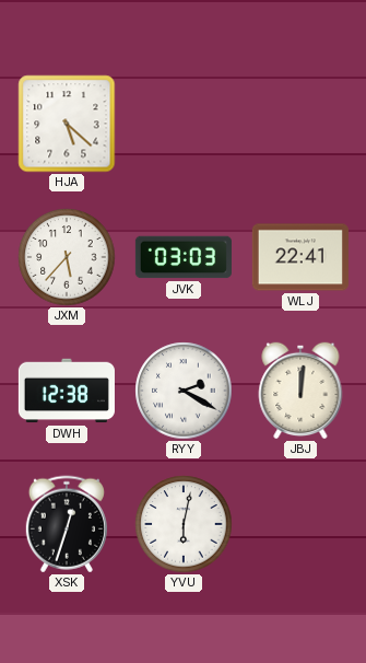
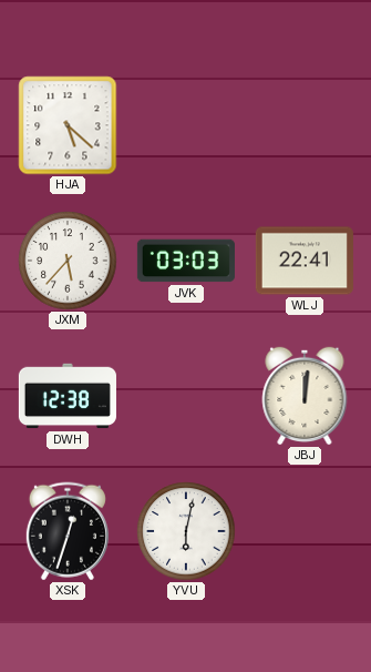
RYY: 2:20 -> none (184, 391)
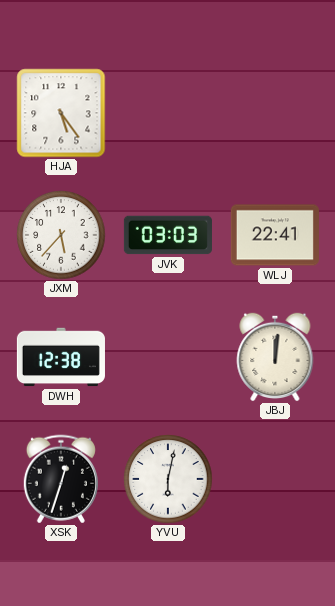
HJA: 5:22 -> 5:24 (61, 113)
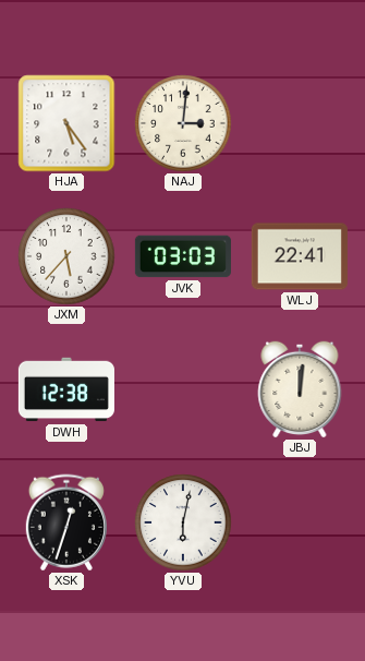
NAJ: none -> 3:01 (183, 123)
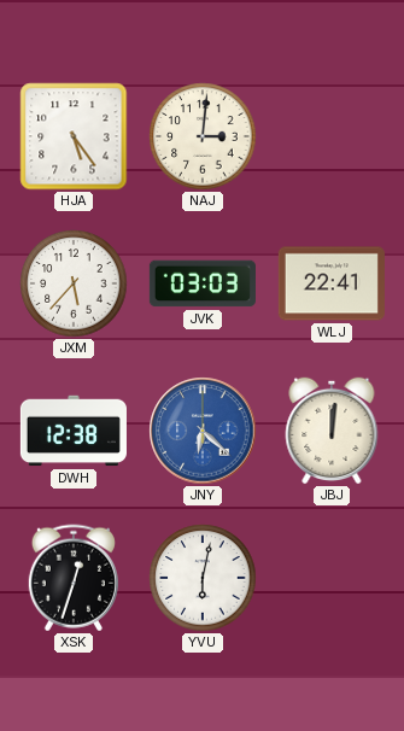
JNY: none -> 6:22 (203, 431)
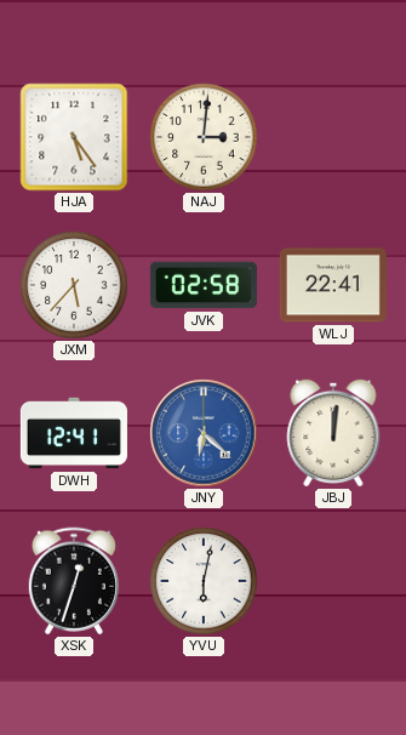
JVK: 03:03 -> 02:58 (204, 285)
DWH: 12:38 -> 12:41 (74, 433)
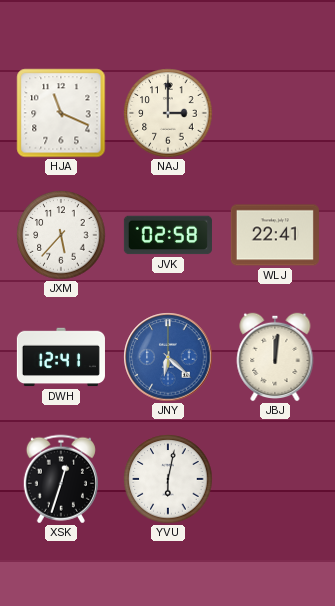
HJA: 5:24 -> 11:19 (61, 113)
NAJ: 3:01 -> 3:00 (168, 113)
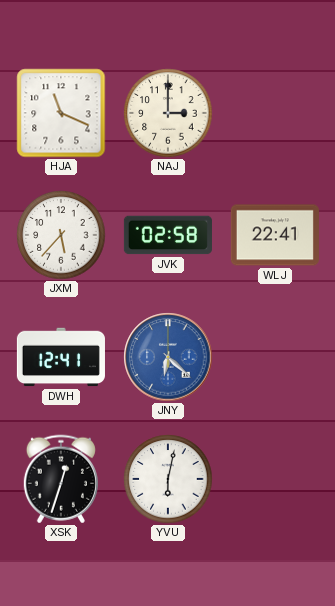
JBJ: 12:01 -> none (275, 357)
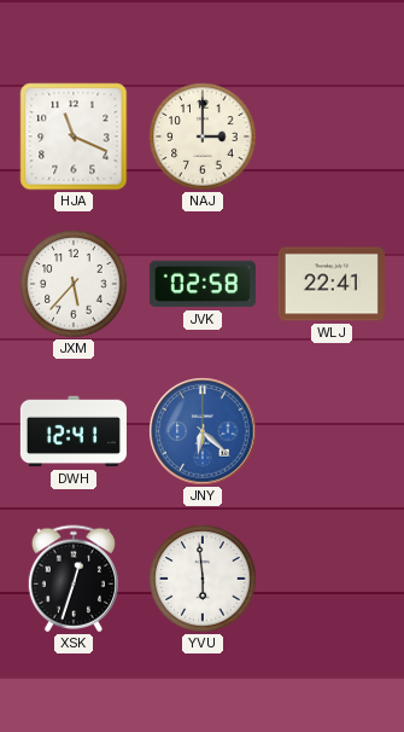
YVU: 6:02 -> 5:59 (203, 579)
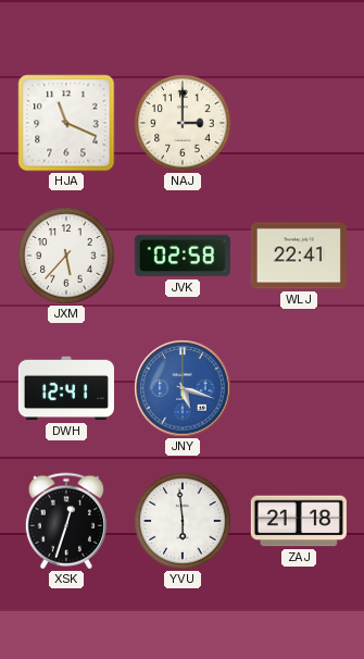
JNY: 6:22 -> 5:18 (183, 388)
ZAJ: none -> 21:18 (299, 521)
